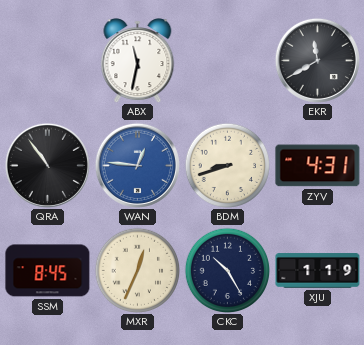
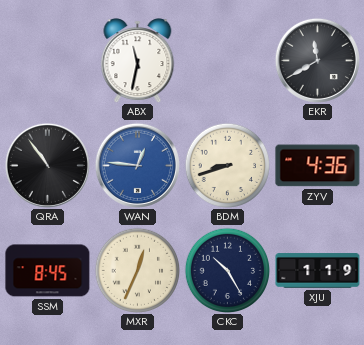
ZYV: 4:31 -> 4:36 (318, 166)
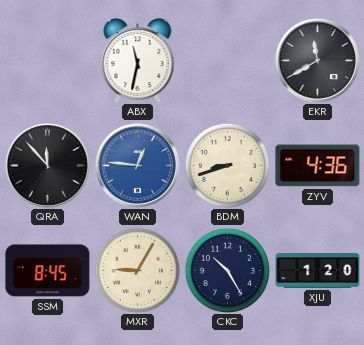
QRA: 10:54 -> 11:53 (47, 165)
MXR: 12:34 -> 9:05 (137, 270)
XJU: 1:19 -> 1:20 (318, 271)
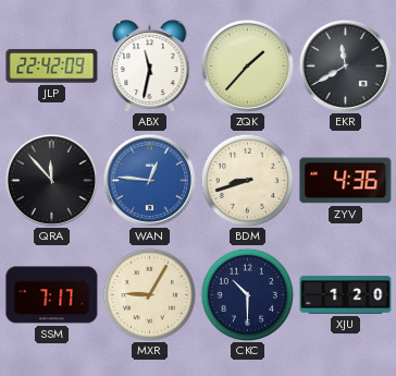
JLP: none -> 22:42 (52, 66)
ZQK: none -> 1:37 (247, 65)
SSM: 8:45 -> 7:17 (52, 295)
CKC: 10:25 -> 10:30 (247, 294)
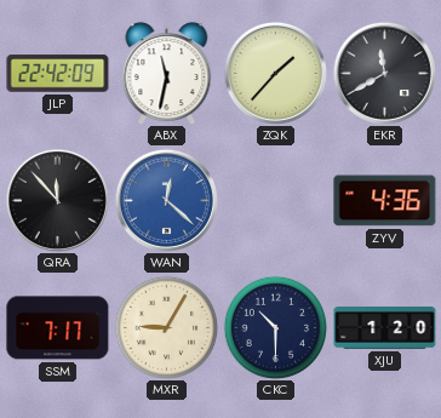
WAN: 12:46 -> 12:22 (166, 200)
BDM: 8:42 -> none (247, 180)
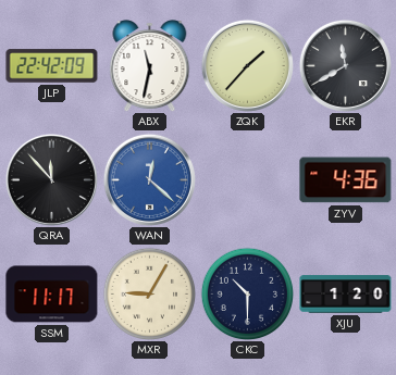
SSM: 7:17 -> 11:17 (52, 295)
